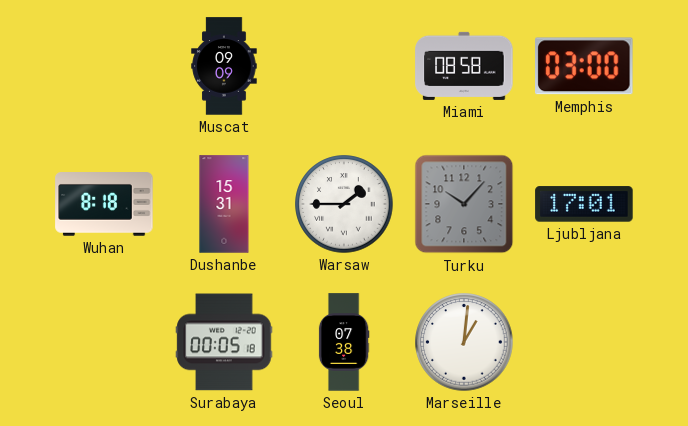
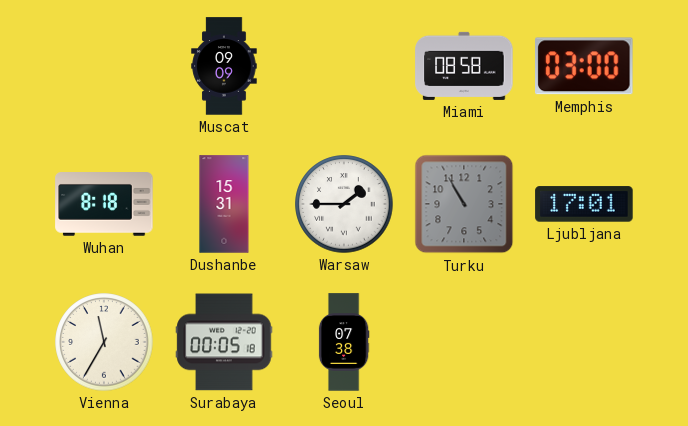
Turku: 10:07 -> 10:55 (464, 204)
Vienna: none -> 11:35 (104, 342)
Marseille: 1:01 -> none (464, 342)
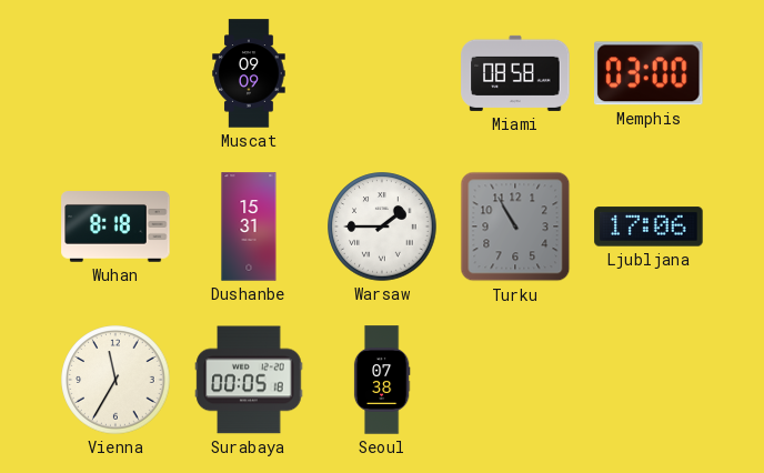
Ljubljana: 17:01 -> 17:06 (649, 227)
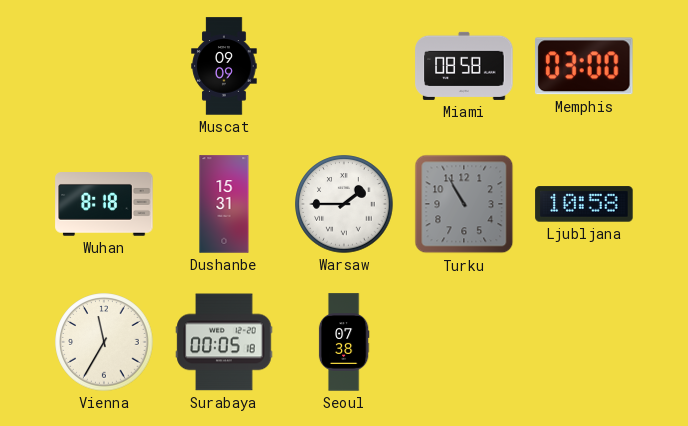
Ljubljana: 17:06 -> 10:58 (584, 204)
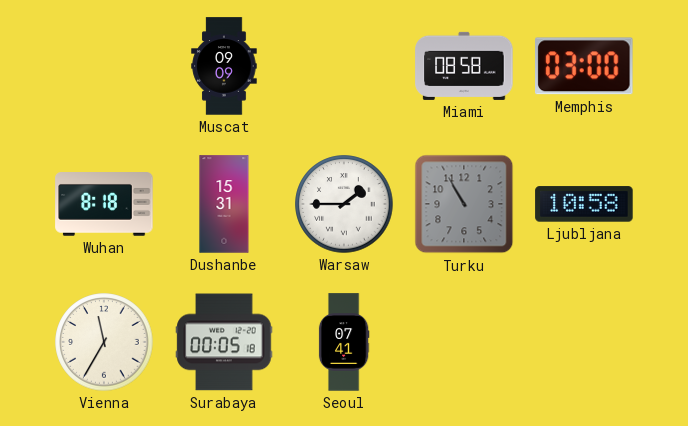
Seoul: 07:38 -> 07:41 (344, 342)
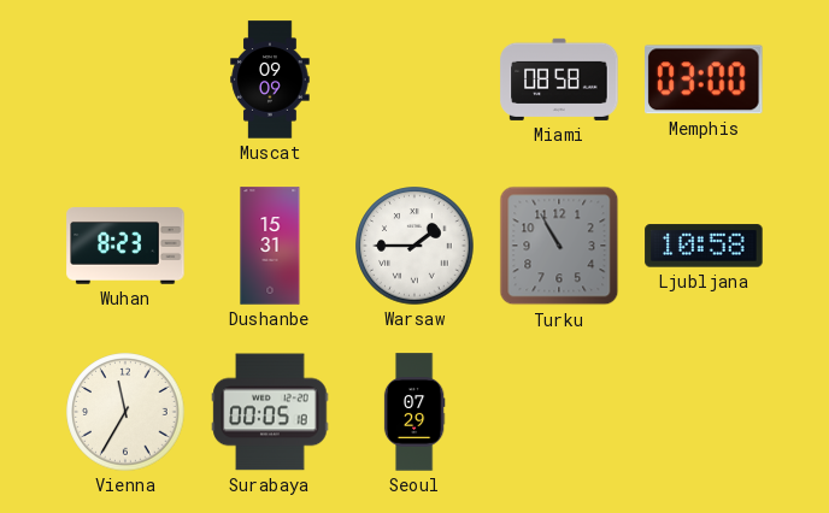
Wuhan: 8:18 -> 8:23 (125, 246)
Seoul: 07:41 -> 07:29 (414, 412)
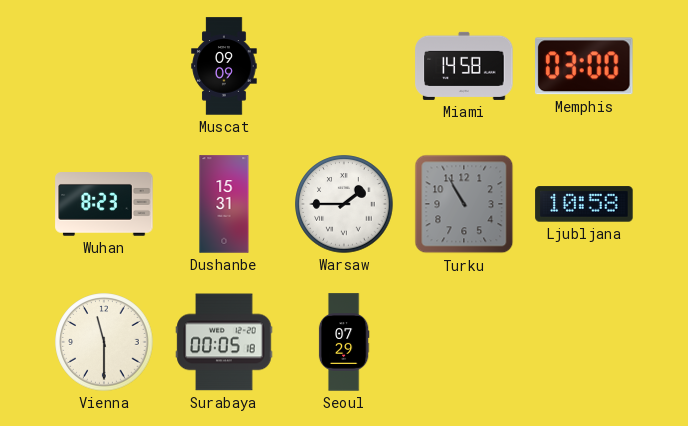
Miami: 08:58 -> 14:58 (464, 66)
Vienna: 11:35 -> 11:30 (104, 342)
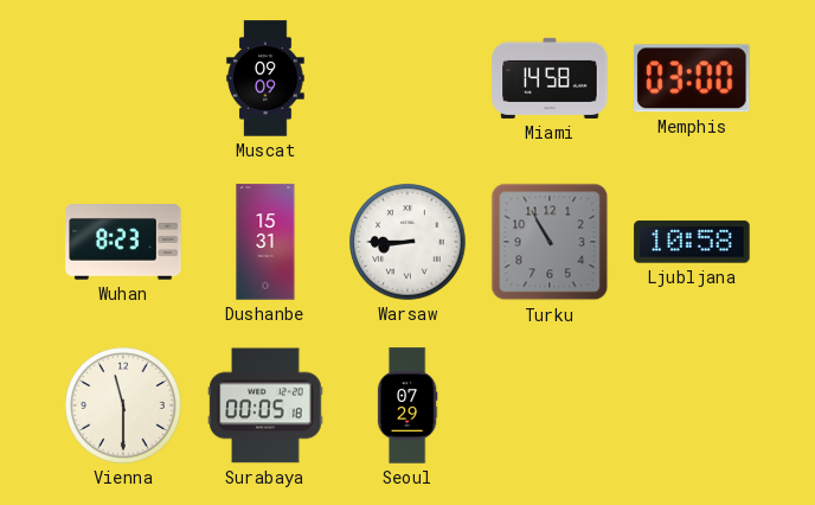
Warsaw: 1:45 -> 8:45 (407, 242)
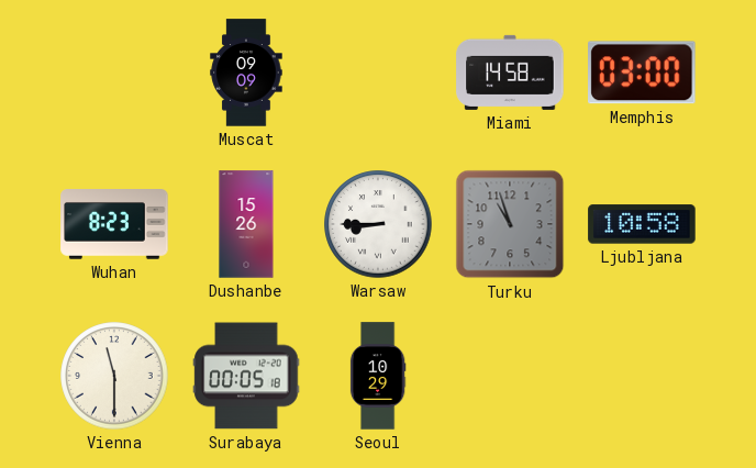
Dushanbe: 15:31 -> 15:26 (246, 224)
Turku: 10:55 -> 10:57 (510, 224)
Seoul: 07:29 -> 10:29 (378, 376)
